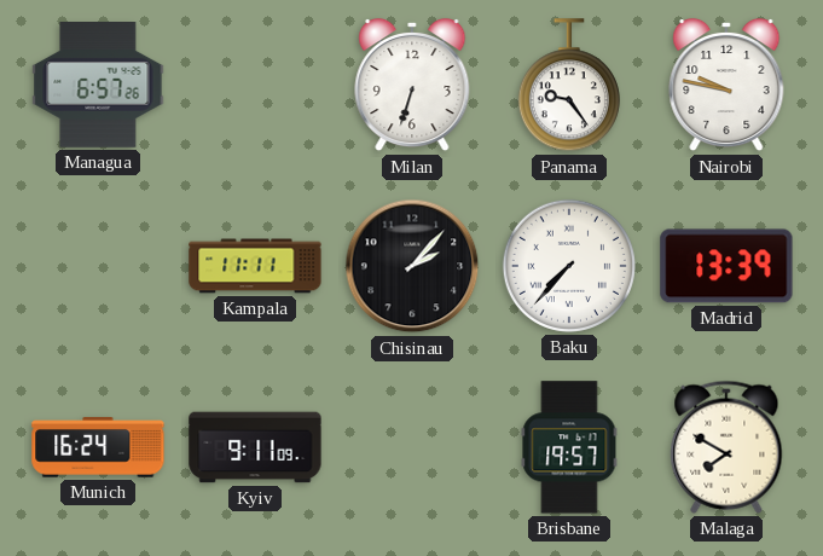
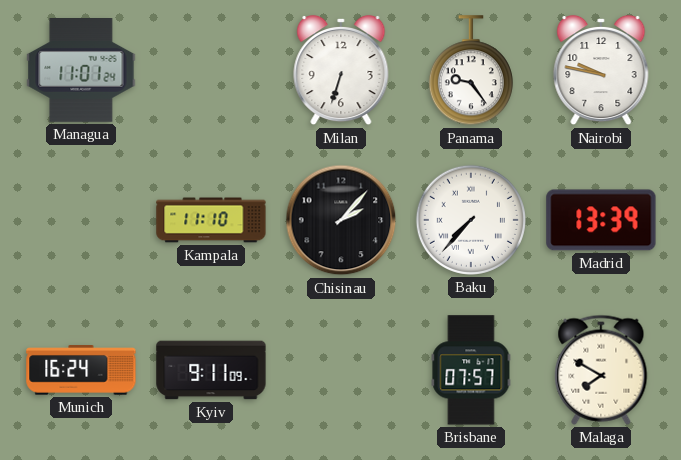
Managua: 6:57 -> 11:01 (81, 71)
Kampala: 11:11 -> 11:10 (211, 220)
Brisbane: 19:57 -> 07:57 (471, 370)
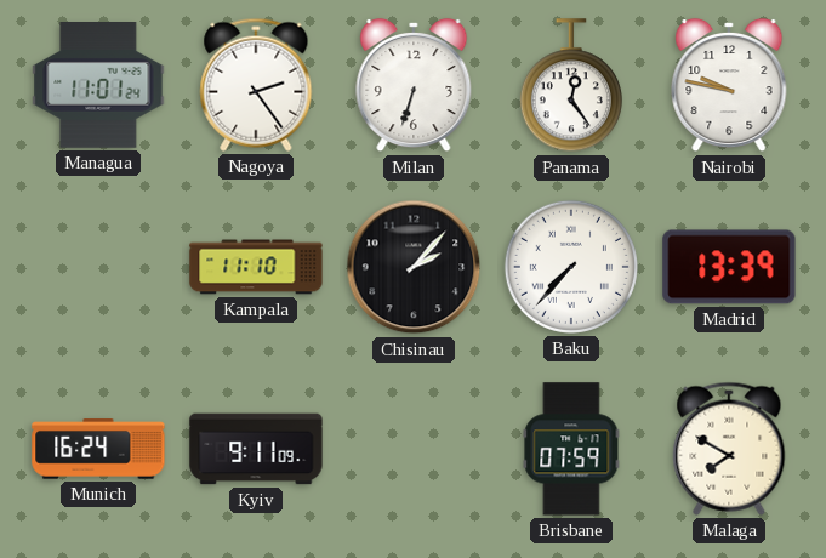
Nagoya: none -> 2:24 (256, 85)
Panama: 9:24 -> 12:24 (571, 86)
Brisbane: 07:57 -> 07:59 (571, 449)
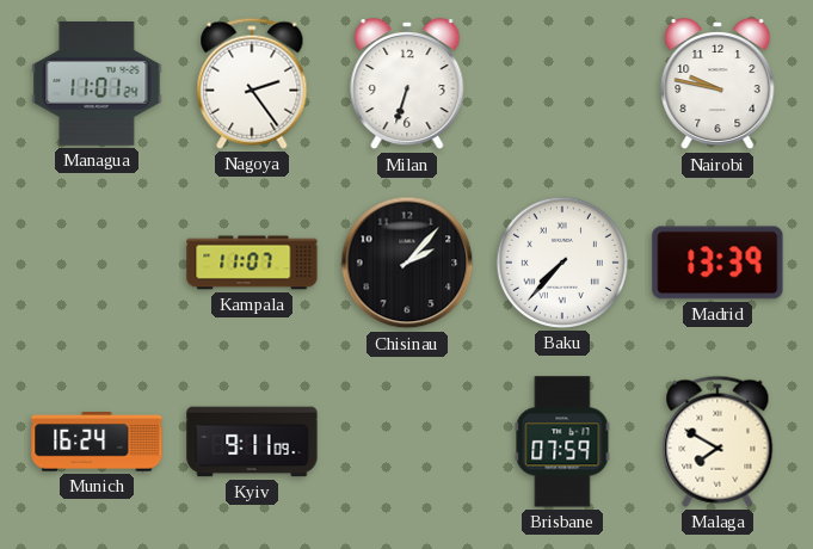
Panama: 12:24 -> none (571, 86)
Kampala: 11:10 -> 11:07 (252, 263)
